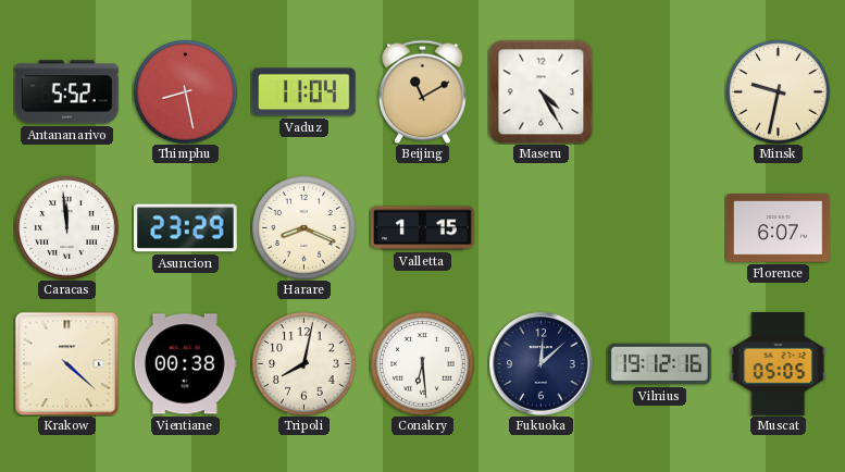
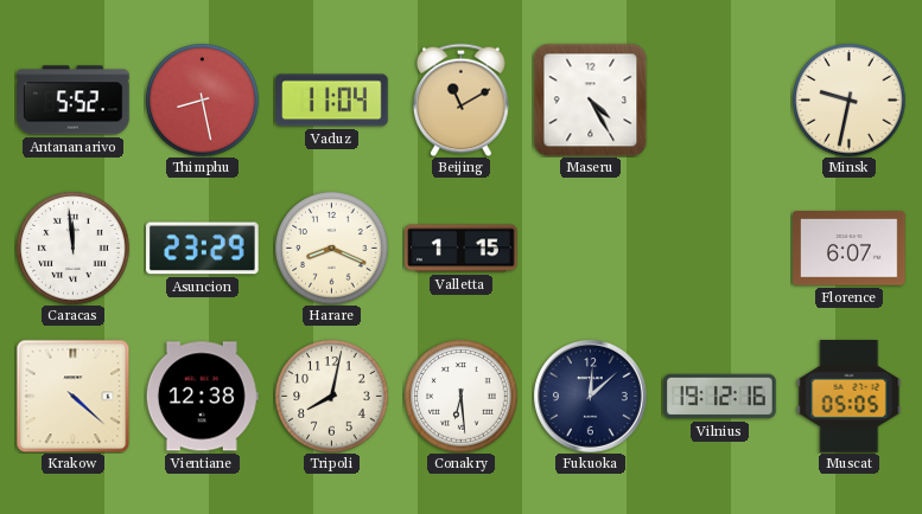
Vientiane: 00:38 -> 12:38 (202, 397)
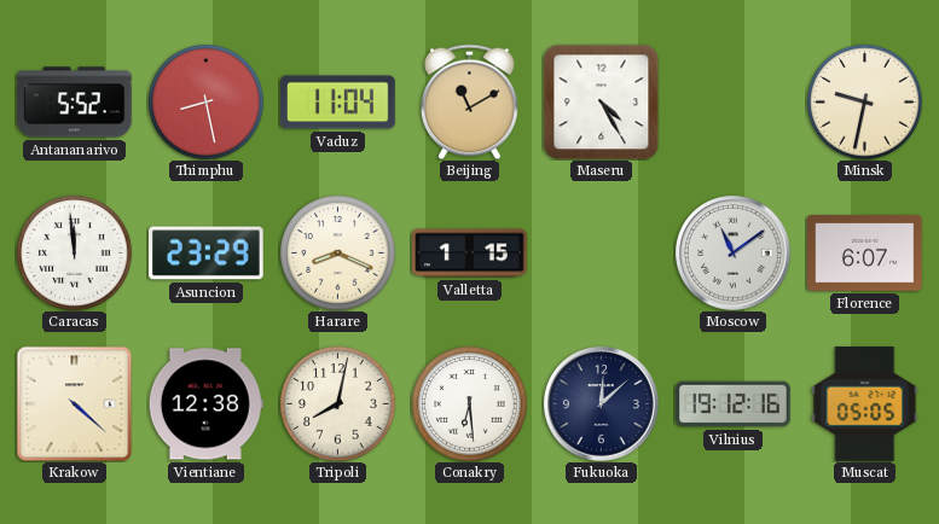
Moscow: none -> 11:09 (734, 254)
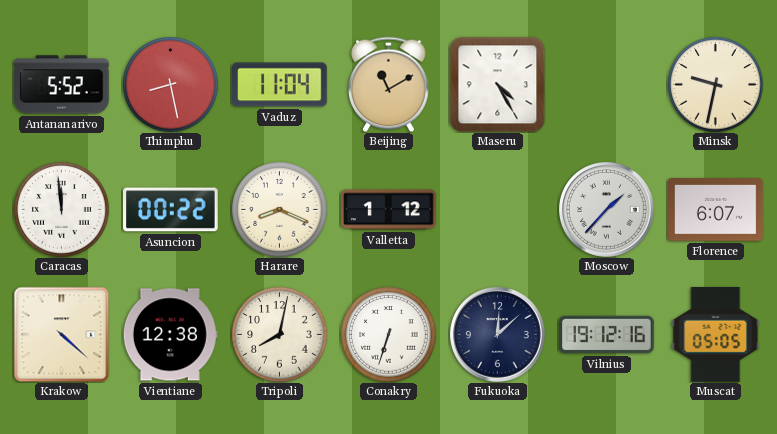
Asuncion: 23:29 -> 00:22 (171, 210)
Valletta: 1:15 -> 1:12 (389, 210)
Moscow: 11:09 -> 1:37 (607, 210)
Conakry: 6:29 -> 6:33 (388, 334)
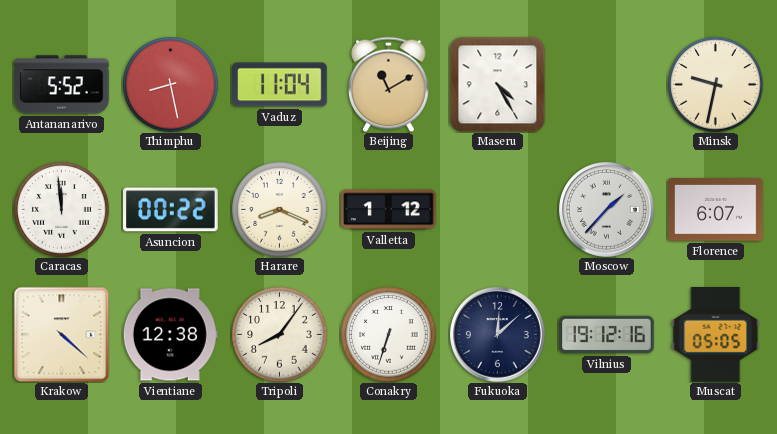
Tripoli: 8:02 -> 8:06 (279, 334)
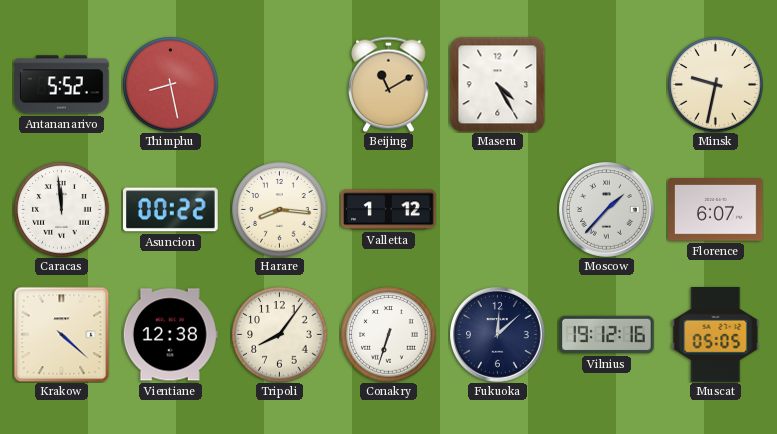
Vaduz: 11:04 -> none (280, 85)
Harare: 8:19 -> 8:16 (279, 209)
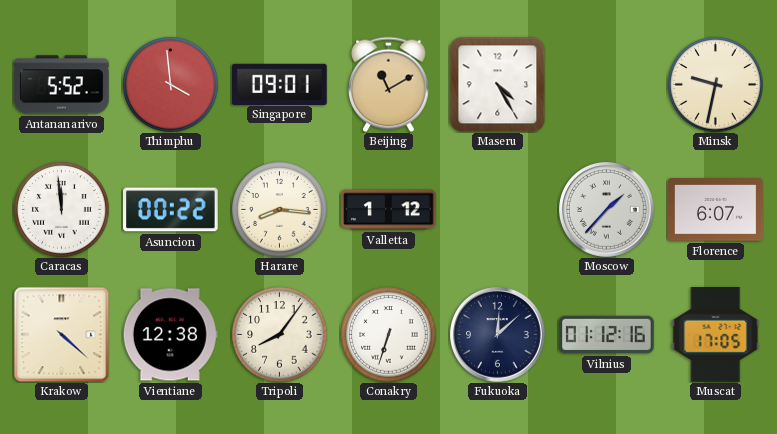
Thimphu: 8:28 -> 3:59 (170, 84)
Singapore: none -> 09:01 (280, 84)
Vilnius: 19:12 -> 01:12 (607, 335)
Muscat: 05:05 -> 17:05 (716, 335)
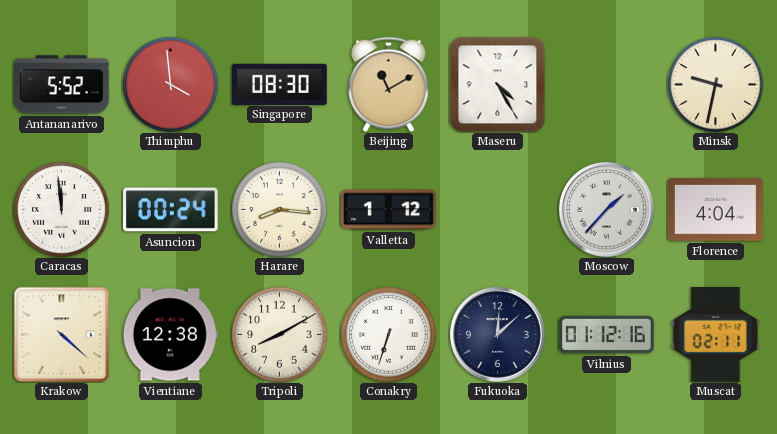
Singapore: 09:01 -> 08:30 (280, 84)
Asuncion: 00:22 -> 00:24 (171, 210)
Florence: 6:07 -> 4:04 (716, 210)
Tripoli: 8:06 -> 8:10 (279, 334)
Muscat: 17:05 -> 02:11 (716, 335)
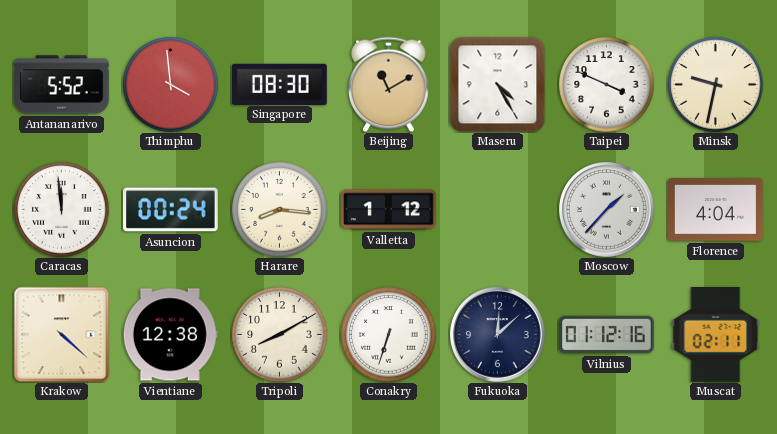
Taipei: none -> 3:49 (606, 84)
